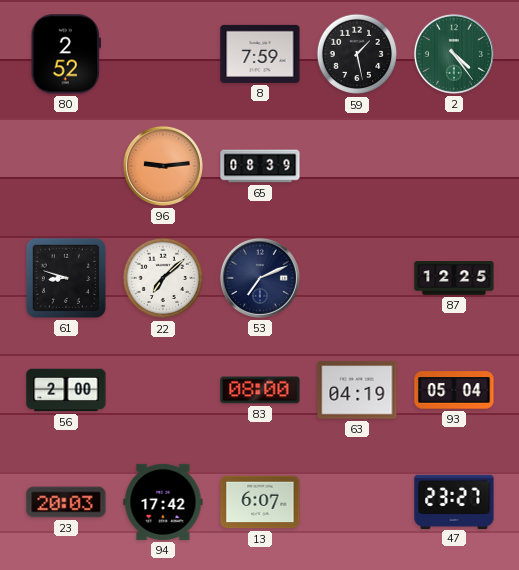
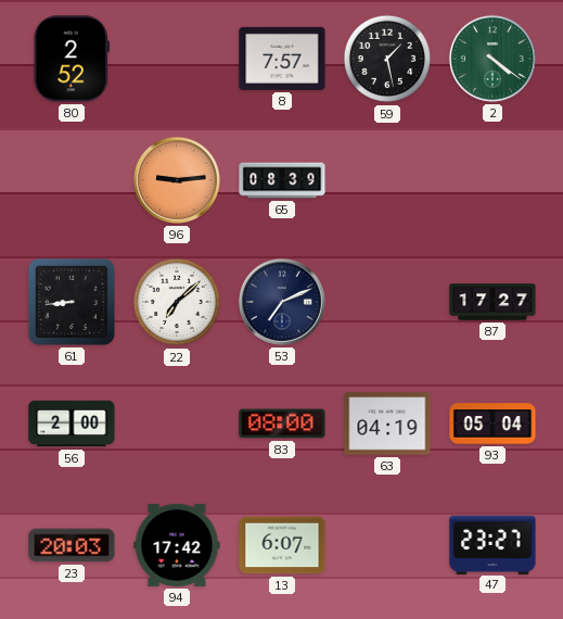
8: 7:59 -> 7:57 (282, 59)
2: 4:24 -> 4:21 (492, 59)
61: 8:48 -> 8:44 (72, 302)
87: 12:25 -> 17:27 (492, 302)
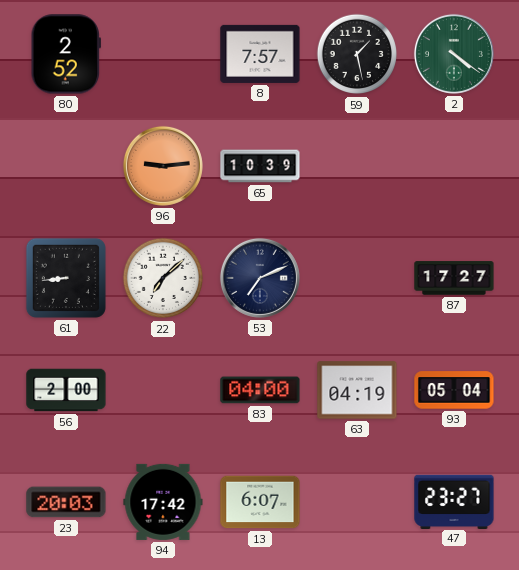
65: 08:39 -> 10:39 (260, 166)
83: 08:00 -> 04:00 (260, 390)
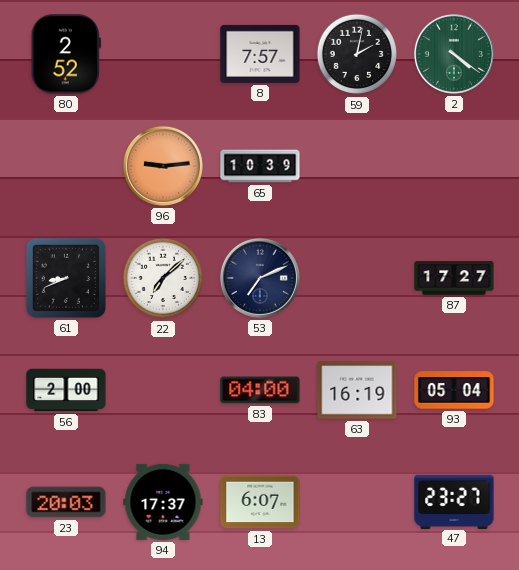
59: 1:28 -> 2:02 (357, 54)
61: 8:44 -> 8:41 (66, 278)
63: 04:19 -> 16:19 (357, 390)
94: 17:42 -> 17:37 (163, 502)
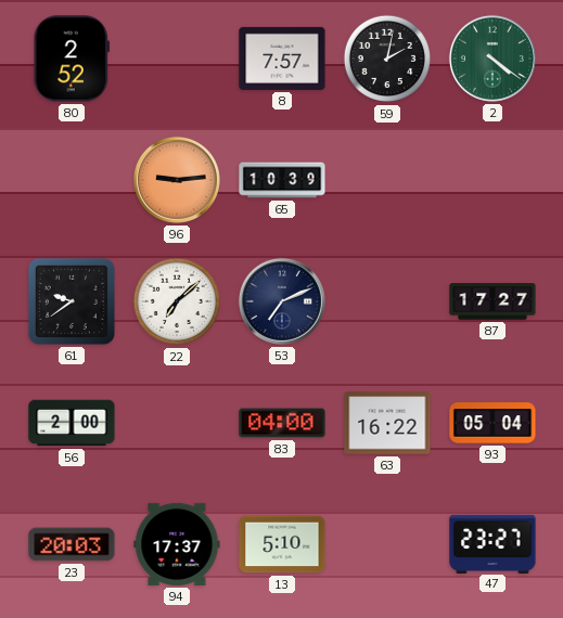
61: 8:41 -> 9:39 (72, 301)
63: 16:19 -> 16:22 (387, 423)
13: 6:07 -> 5:10 (282, 544)
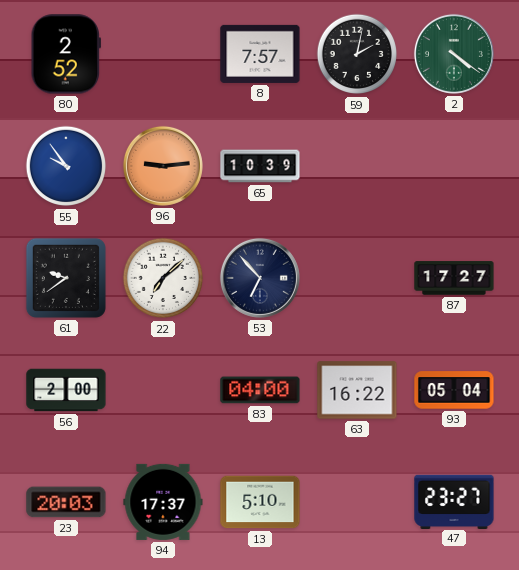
55: none -> 9:54 (66, 166)
53: 7:11 -> 6:53 (260, 278)
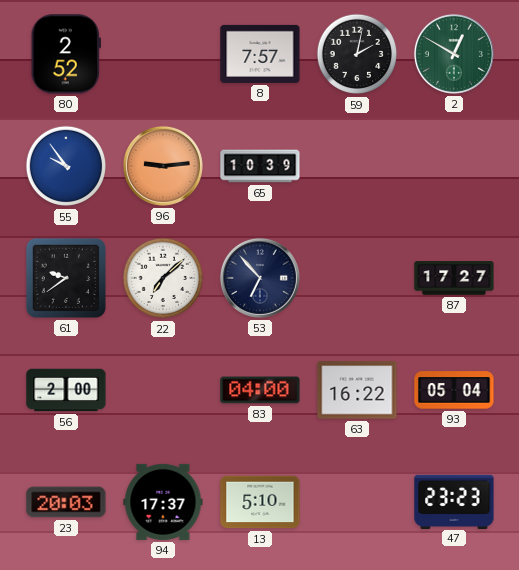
2: 4:21 -> 12:50 (454, 54)
47: 23:27 -> 23:23 (454, 501)
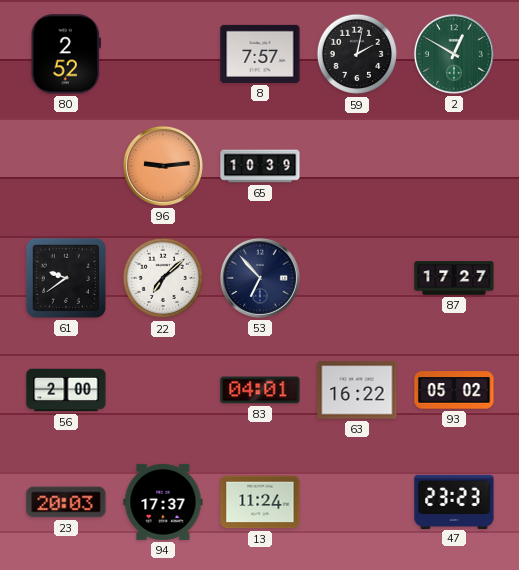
55: 9:54 -> none (66, 166)
83: 04:00 -> 04:01 (260, 390)
93: 05:04 -> 05:02 (454, 390)
13: 5:10 -> 11:24 (260, 502)
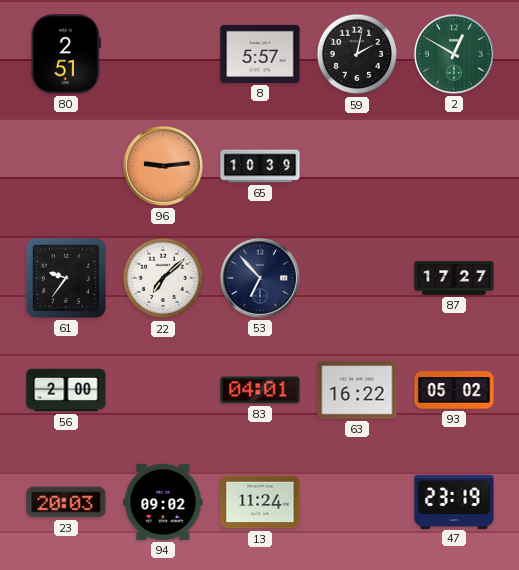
80: 2:52 -> 2:51 (65, 54)
8: 7:57 -> 5:57 (260, 54)
61: 9:39 -> 9:36 (66, 278)
94: 17:37 -> 09:02 (163, 502)
47: 23:23 -> 23:19 (454, 501)
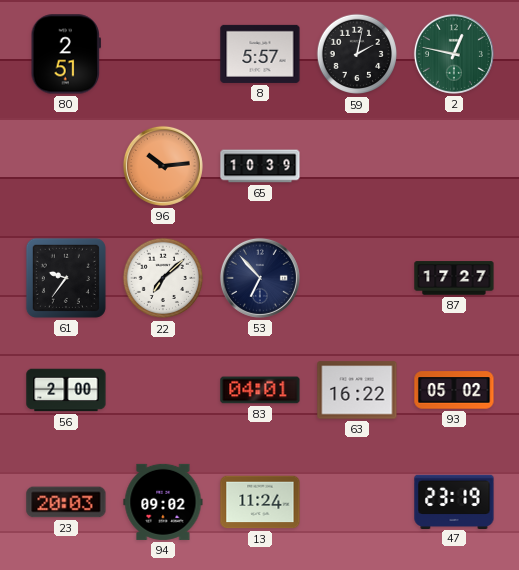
2: 12:50 -> 12:47 (454, 54)
96: 9:14 -> 10:14 (163, 166)
